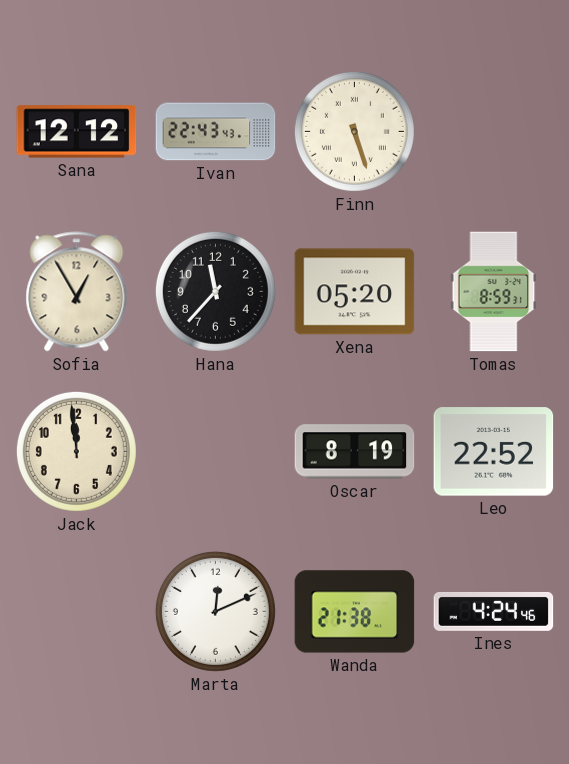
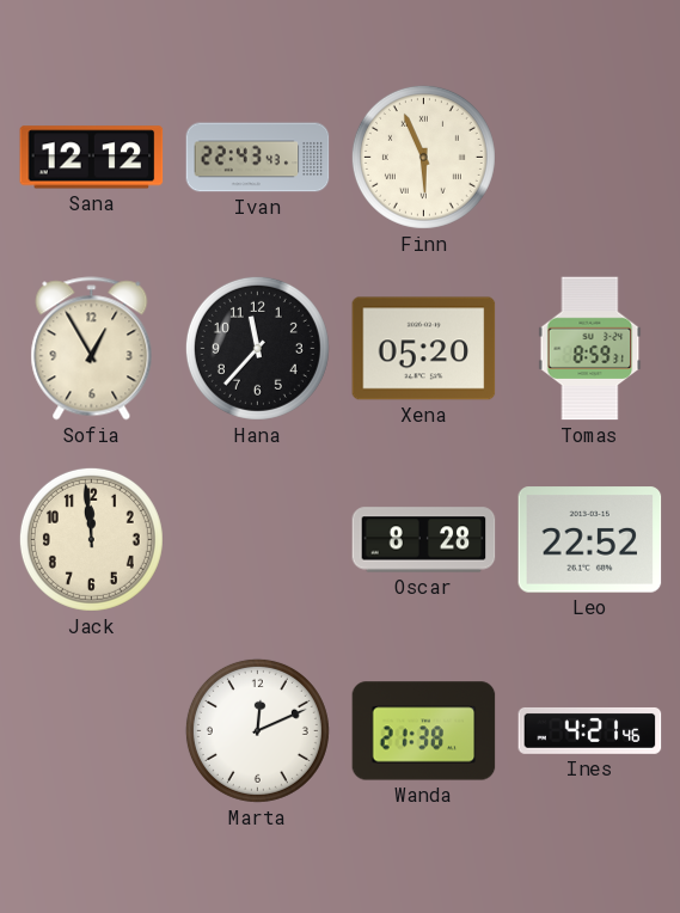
Finn: 5:27 -> 5:56 (423, 157)
Oscar: 8:19 -> 8:28 (424, 540)
Ines: 4:24 -> 4:21 (590, 730)
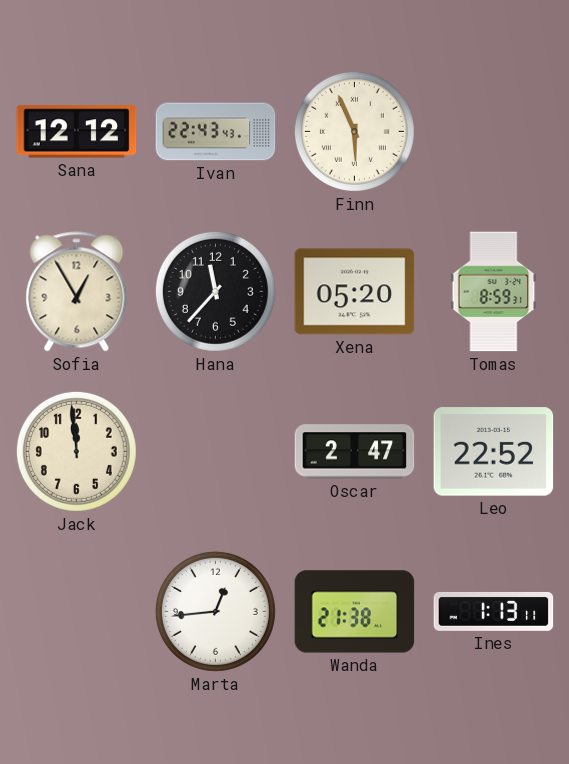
Oscar: 8:28 -> 2:47 (355, 452)
Marta: 12:11 -> 12:44 (215, 611)
Ines: 4:21 -> 1:13 (494, 611)
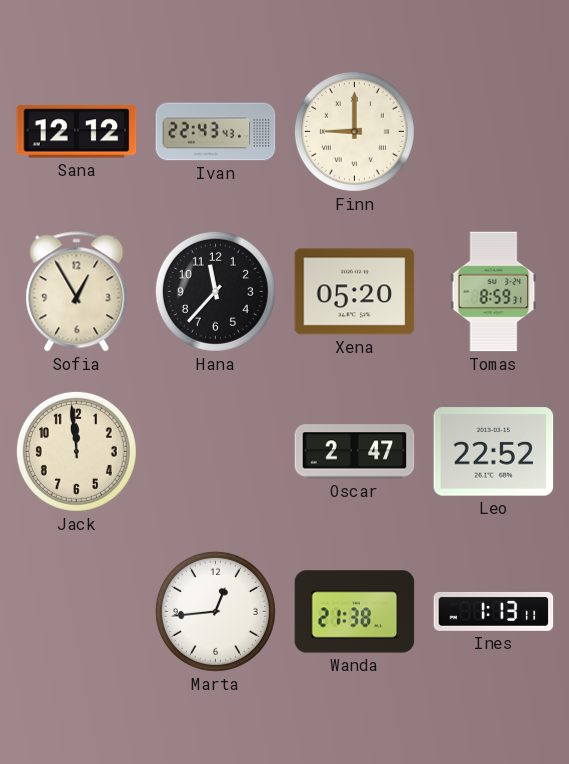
Finn: 5:56 -> 9:00 (354, 131)
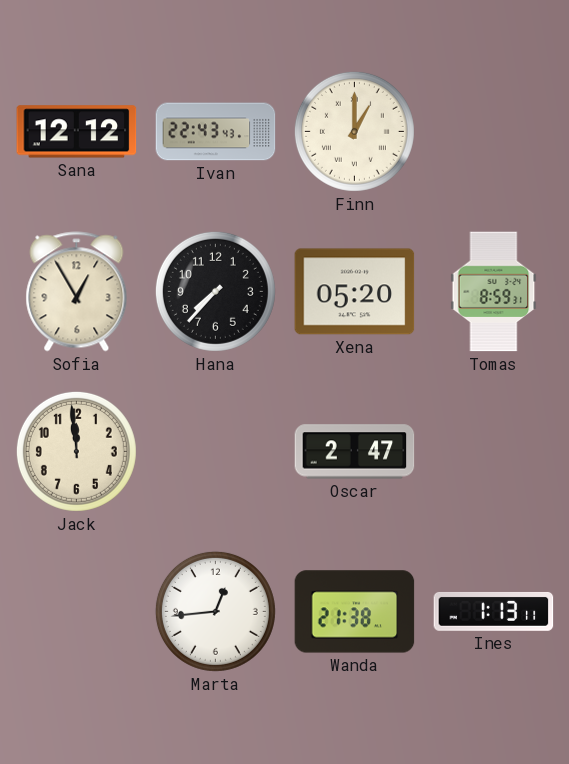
Finn: 9:00 -> 1:00 (354, 131)
Hana: 11:37 -> 7:37 (215, 291)
Leo: 22:52 -> none (494, 452)
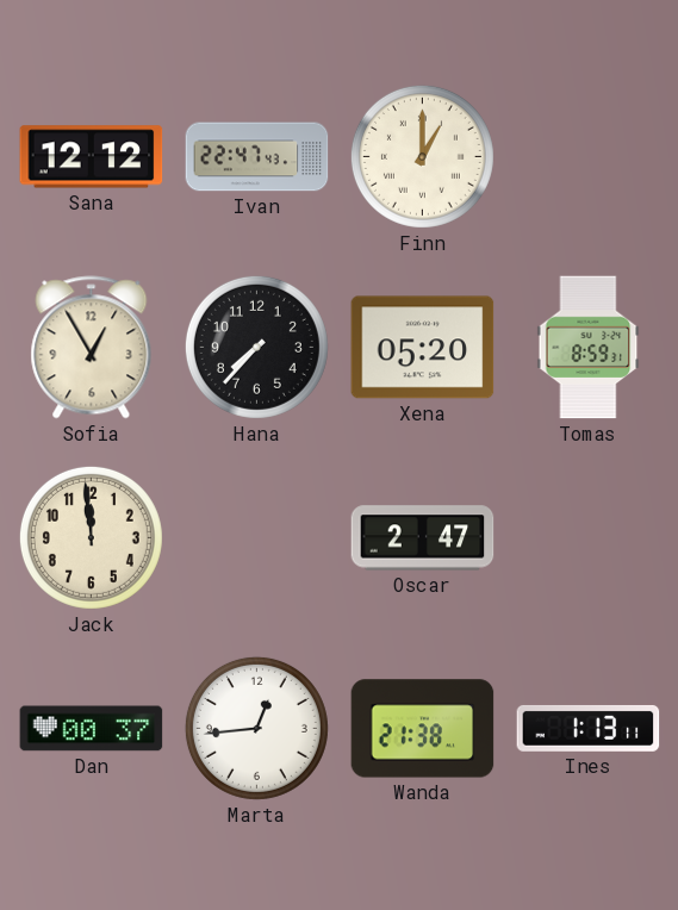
Ivan: 22:43 -> 22:47 (257, 157)
Dan: none -> 00:37 (92, 729)
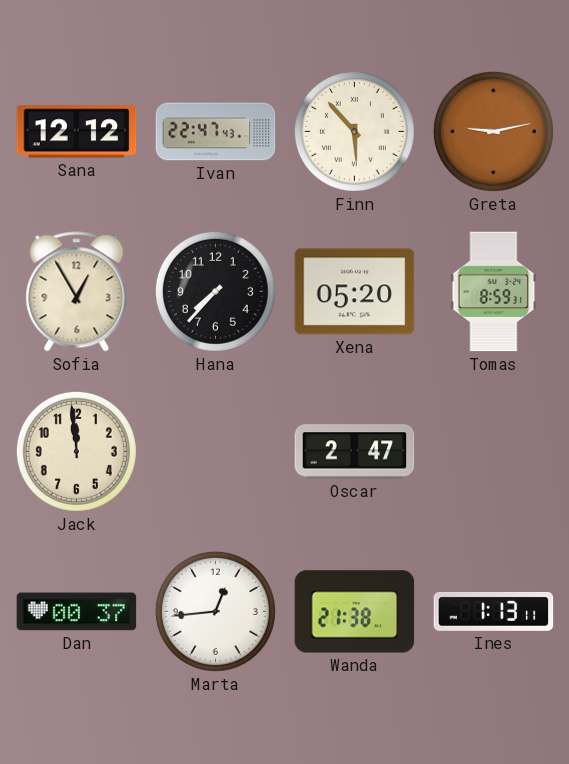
Finn: 1:00 -> 5:53 (354, 131)
Greta: none -> 9:13 (493, 131)
